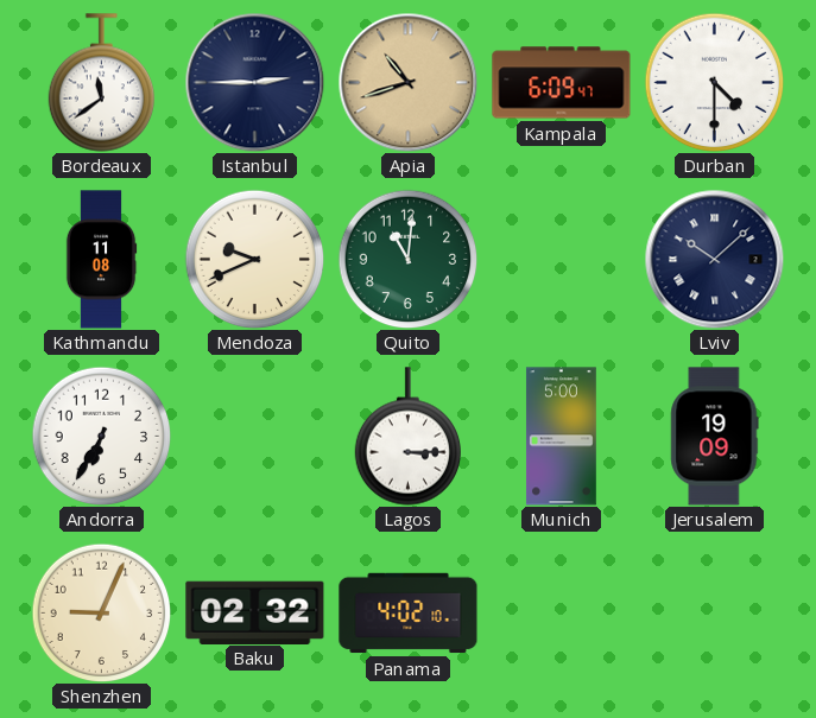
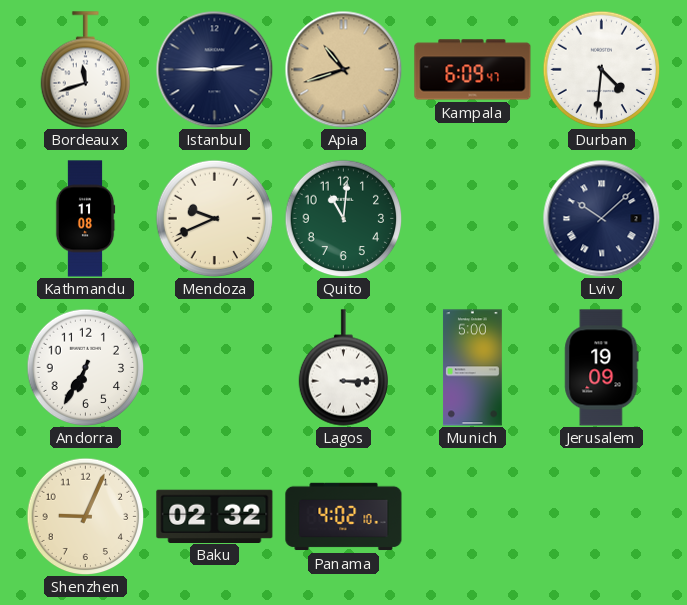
Bordeaux: 11:39 -> 11:42 (85, 70)
Durban: 4:30 -> 4:31 (601, 69)
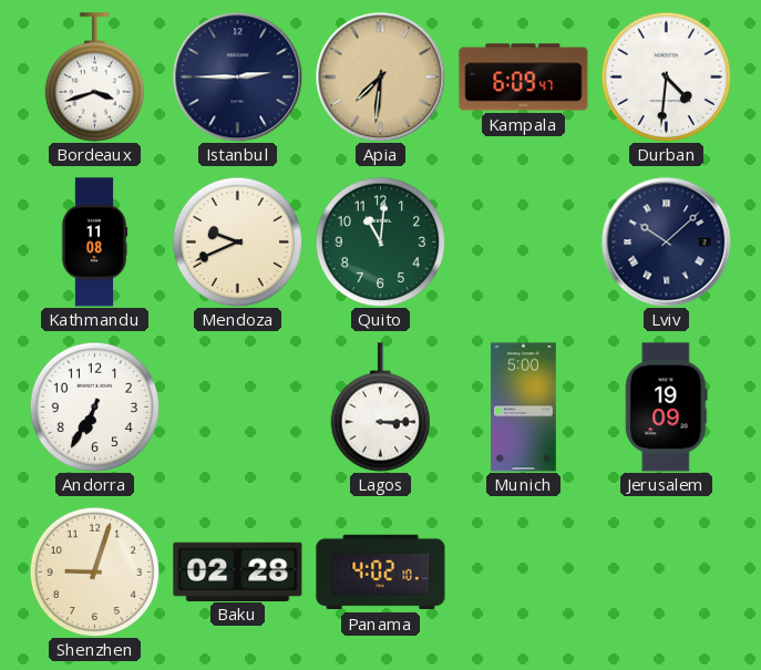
Bordeaux: 11:42 -> 3:42 (94, 78)
Apia: 10:42 -> 7:31 (380, 76)
Shenzhen: 9:04 -> 9:03 (94, 571)
Baku: 02:32 -> 02:28 (238, 571)
